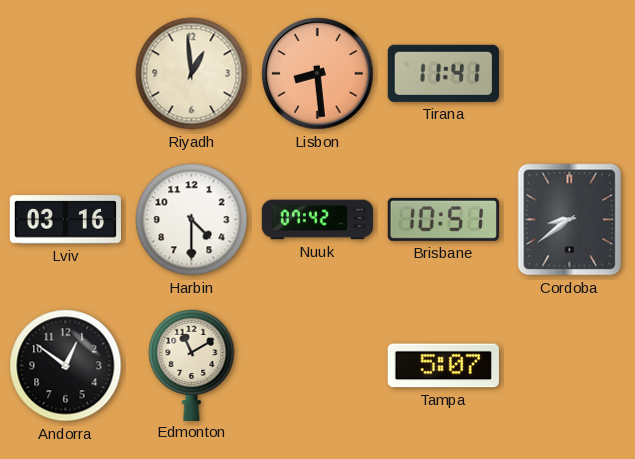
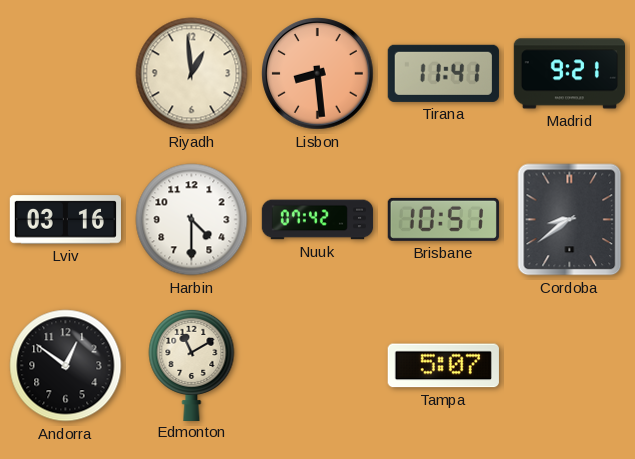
Madrid: none -> 9:21 (569, 74)
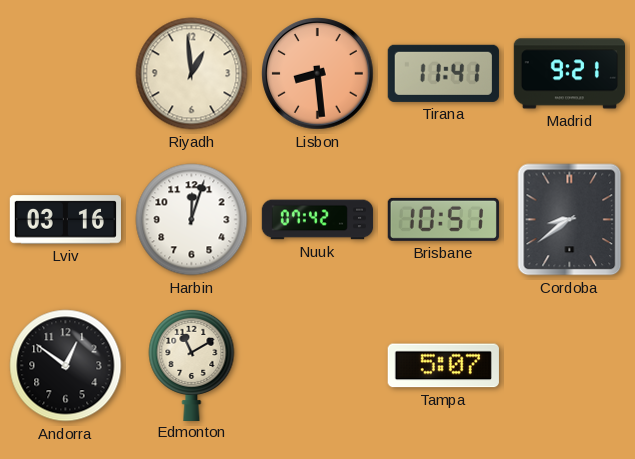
Harbin: 4:30 -> 12:03 (192, 220)
